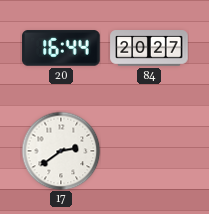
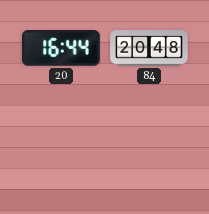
84: 20:27 -> 20:48 (149, 49)
17: 2:39 -> none (61, 151)
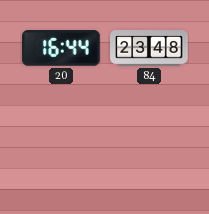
84: 20:48 -> 23:48 (149, 49)
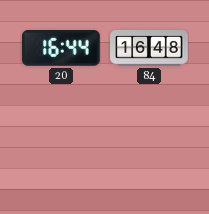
84: 23:48 -> 16:48 (149, 49)
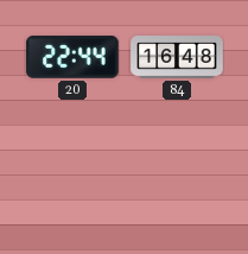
20: 16:44 -> 22:44 (72, 57)
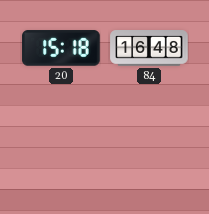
20: 22:44 -> 15:18 (61, 48)
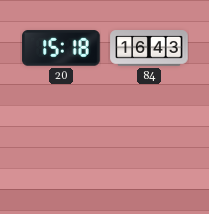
84: 16:48 -> 16:43 (149, 49)
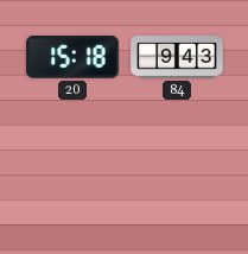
84: 16:43 -> 9:43 (177, 58)
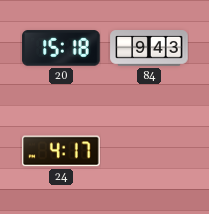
24: none -> 4:17 (61, 151)
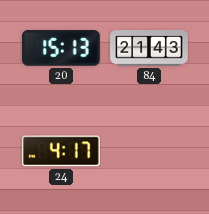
20: 15:18 -> 15:13 (61, 48)
84: 9:43 -> 21:43 (149, 49)
